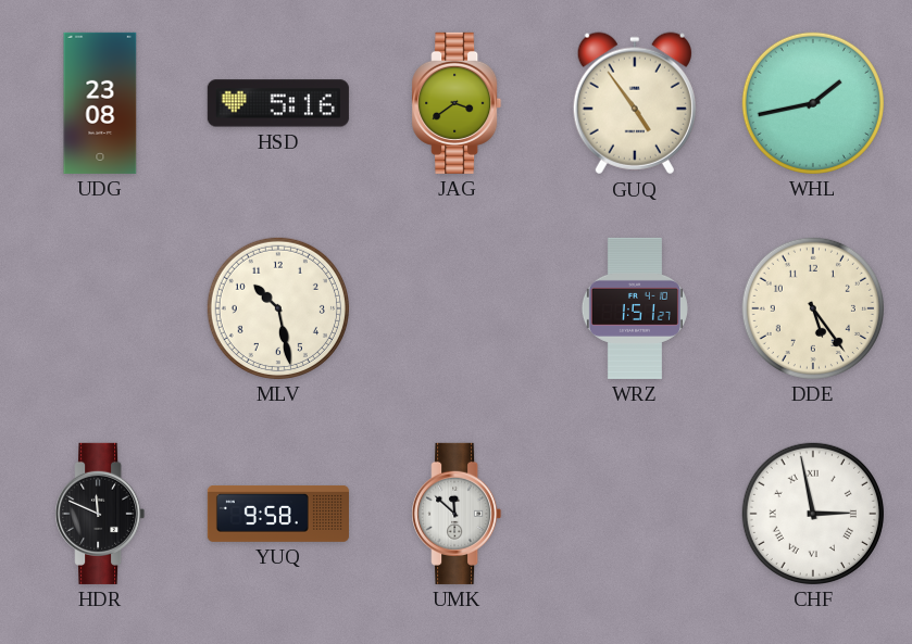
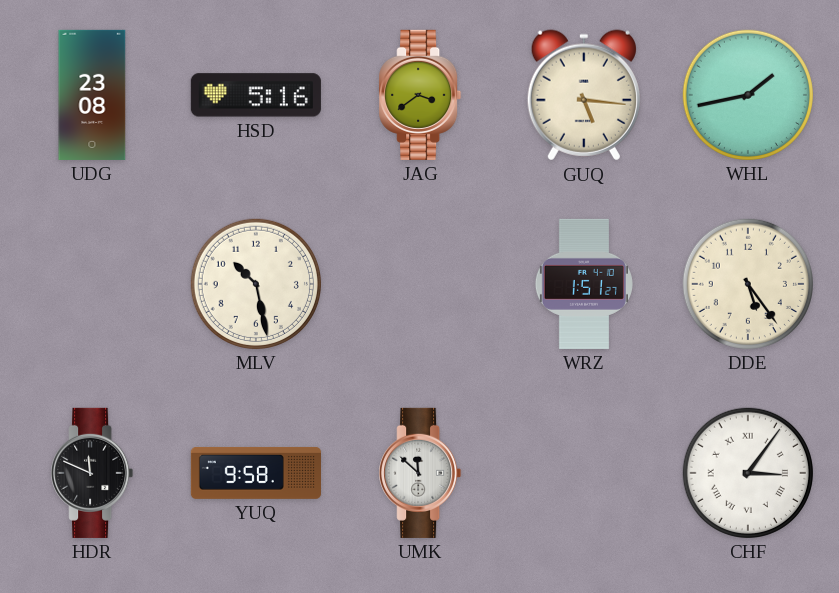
GUQ: 4:54 -> 5:16 (584, 95)
CHF: 2:58 -> 3:06 (748, 473)
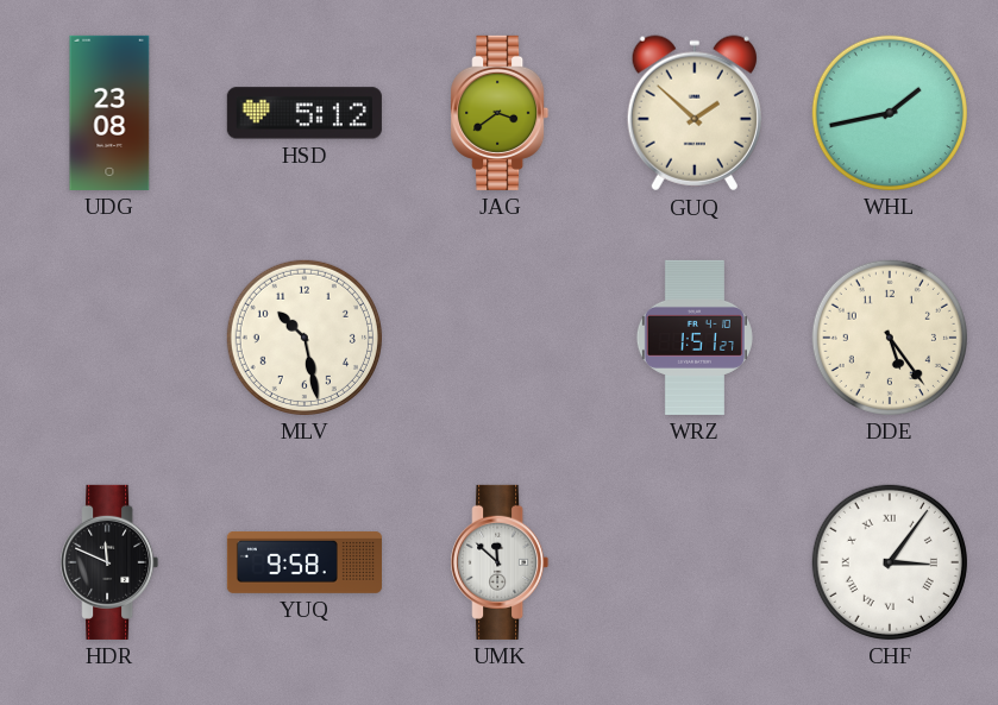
HSD: 5:16 -> 5:12 (305, 113)
GUQ: 5:16 -> 1:52 (695, 113)
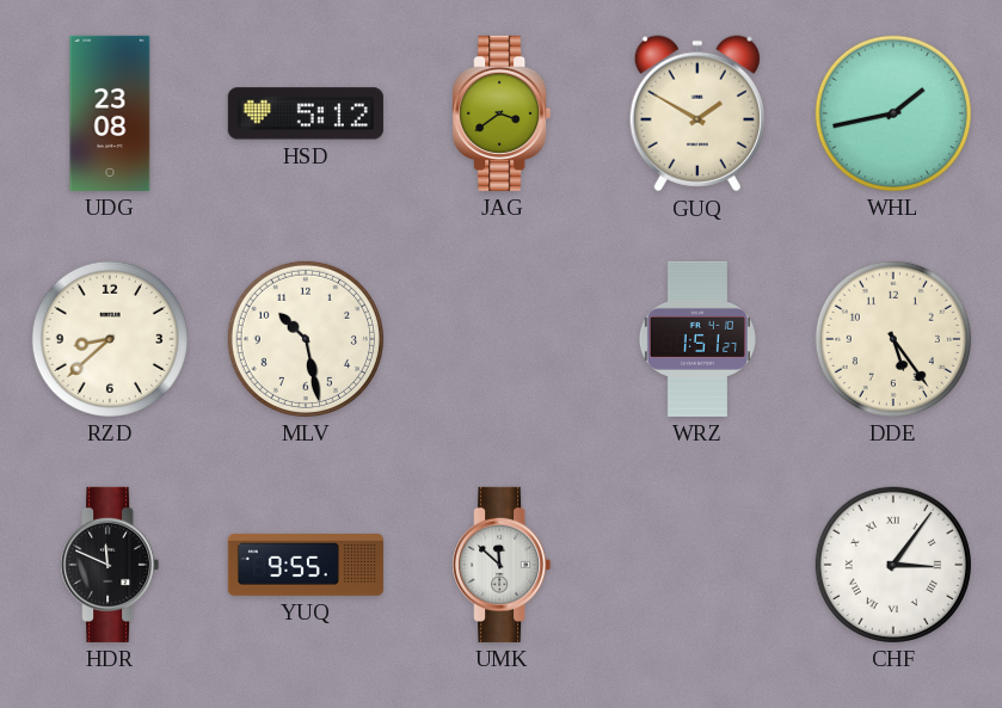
GUQ: 1:52 -> 1:50 (697, 113)
RZD: none -> 8:38 (110, 339)
YUQ: 9:58 -> 9:55 (306, 565)
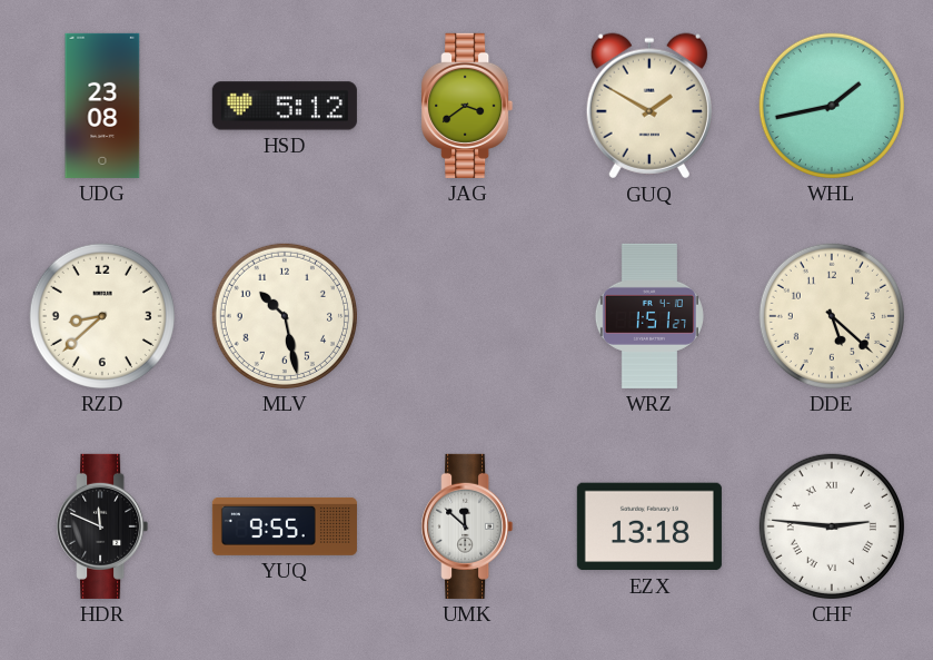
DDE: 5:24 -> 5:22 (832, 316)
EZX: none -> 13:18 (649, 526)
CHF: 3:06 -> 2:46 (832, 526)
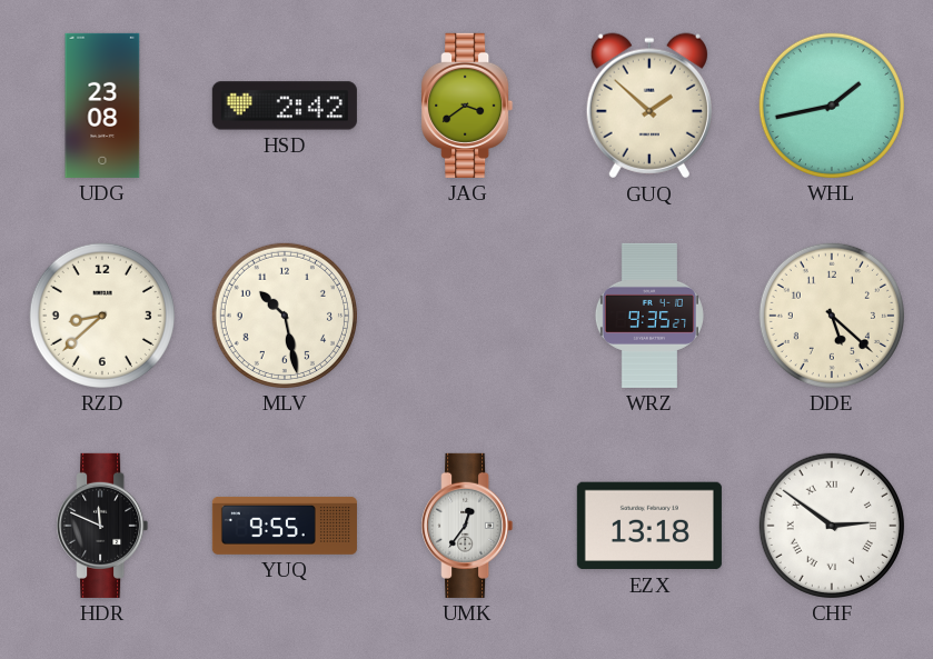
HSD: 5:12 -> 2:42 (285, 106)
GUQ: 1:50 -> 1:52 (649, 106)
WRZ: 1:51 -> 9:35 (649, 316)
UMK: 11:52 -> 12:36 (467, 526)
CHF: 2:46 -> 2:51 (832, 526)
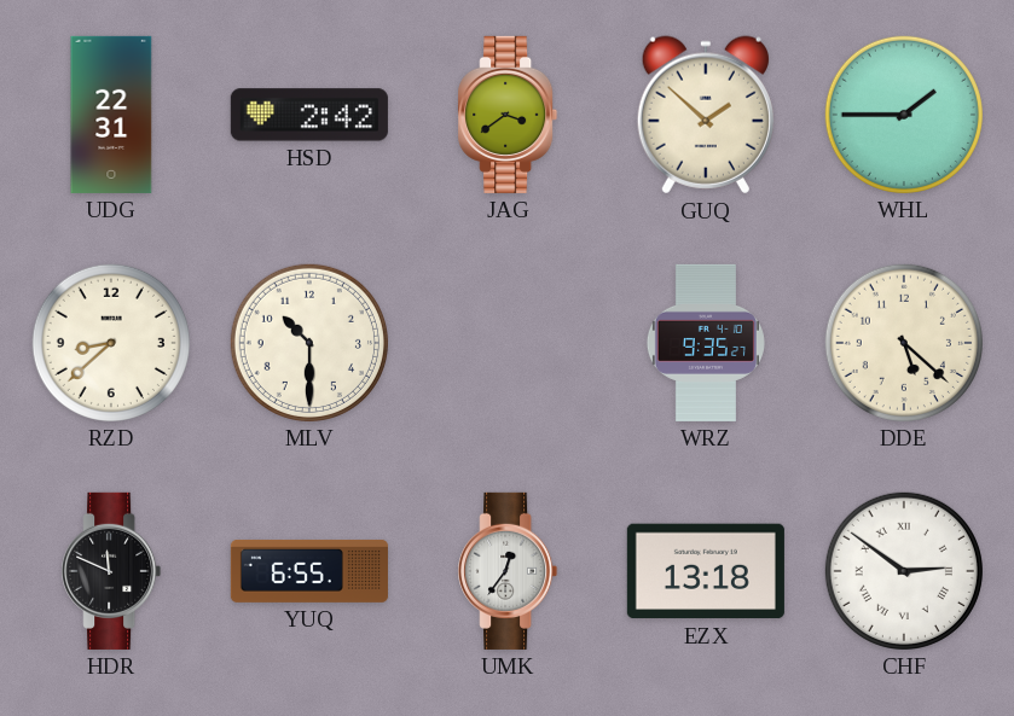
UDG: 23:08 -> 22:31 (111, 115)
WHL: 1:43 -> 1:45 (904, 115)
MLV: 10:28 -> 10:30 (309, 343)
YUQ: 9:55 -> 6:55 (309, 571)
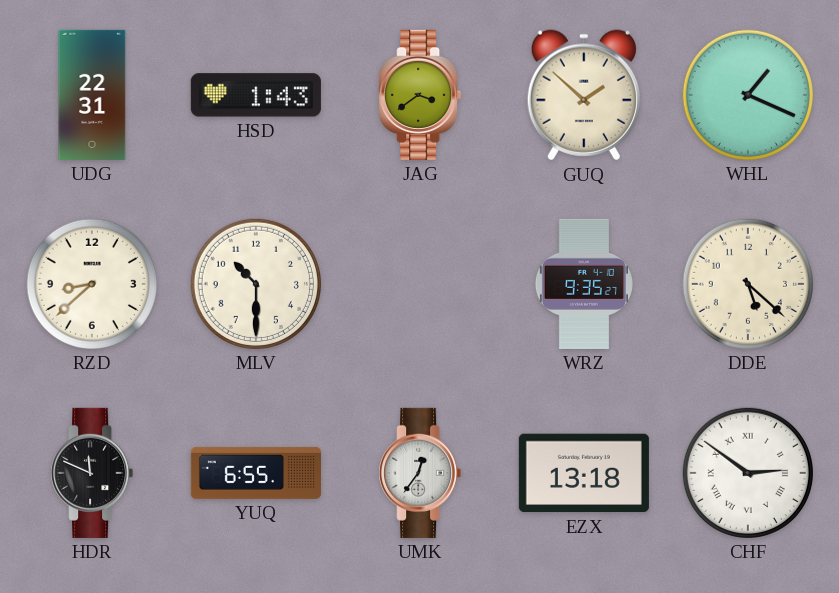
HSD: 2:42 -> 1:43 (256, 95)
WHL: 1:45 -> 1:19 (748, 95)
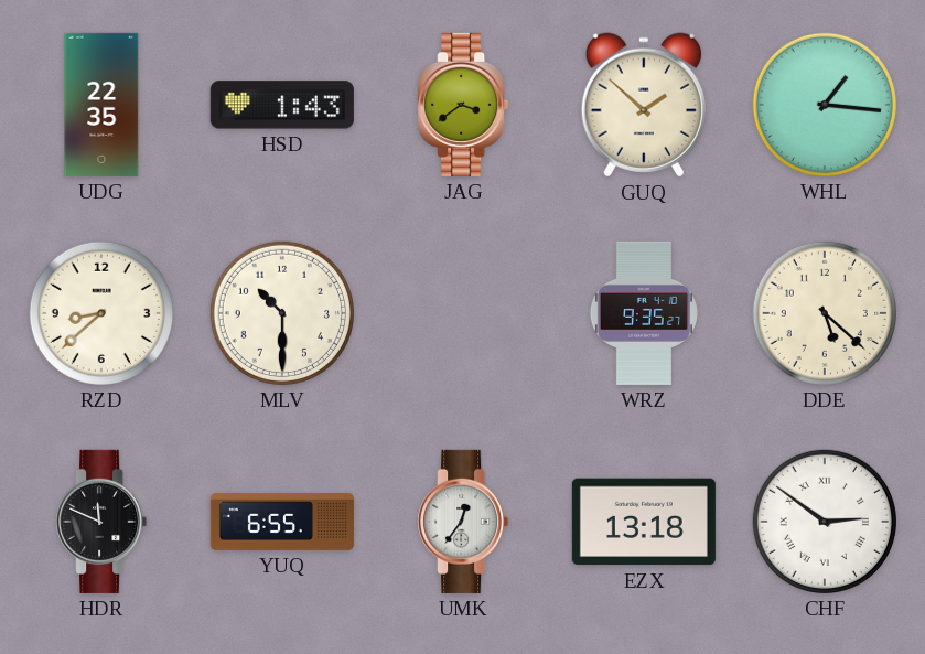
UDG: 22:31 -> 22:35 (101, 105)
WHL: 1:19 -> 1:16 (825, 105)
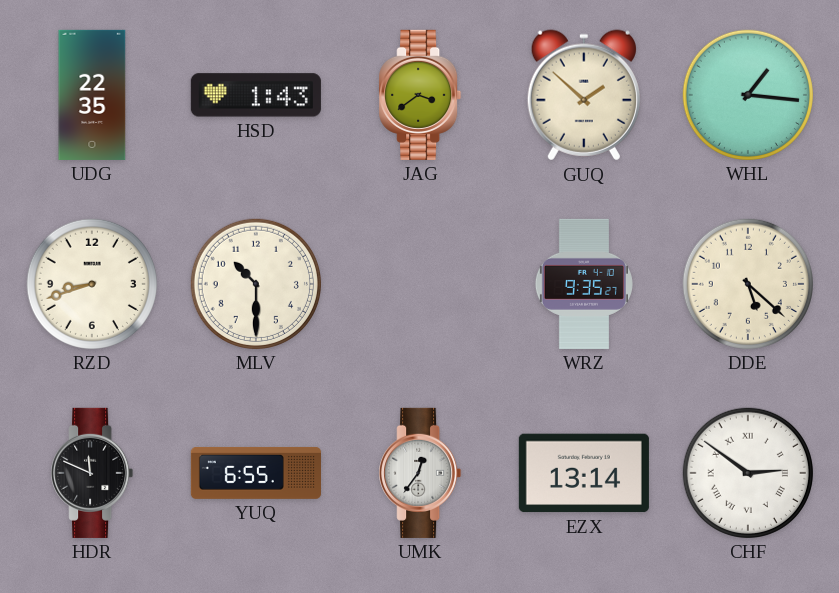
RZD: 8:38 -> 8:42 (92, 284)
EZX: 13:18 -> 13:14 (584, 473)
